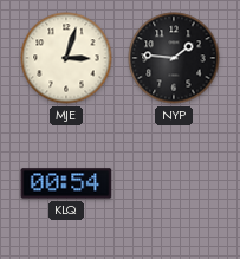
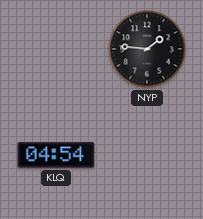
MJE: 3:03 -> none (66, 58)
KLQ: 00:54 -> 04:54 (56, 155)
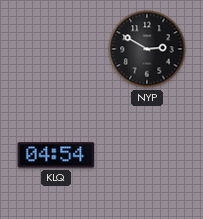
NYP: 1:46 -> 2:50 (147, 49)
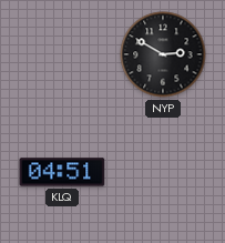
KLQ: 04:54 -> 04:51 (62, 172)
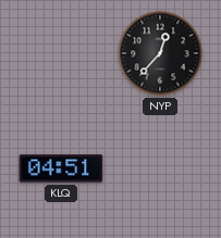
NYP: 2:50 -> 12:37 (160, 53)
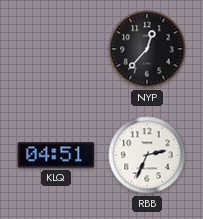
RBB: none -> 2:34 (147, 155)
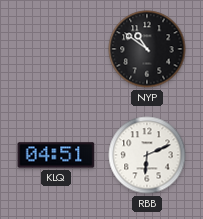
NYP: 12:37 -> 10:51 (147, 49)
RBB: 2:34 -> 6:11 (147, 155)
